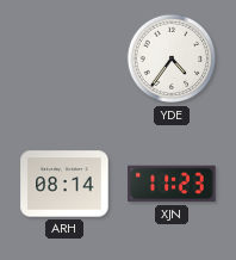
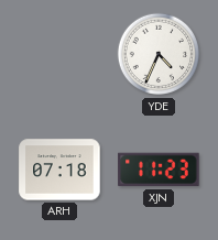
YDE: 4:36 -> 4:34 (159, 54)
ARH: 08:14 -> 07:18 (59, 170)
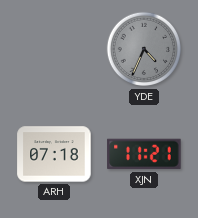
YDE dial: white -> grey (144, 49)
XJN: 11:23 -> 11:21 (144, 154)
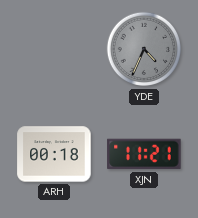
ARH: 07:18 -> 00:18 (54, 154)
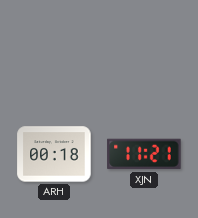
YDE: 4:34 -> none (144, 49)
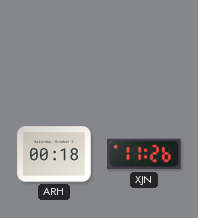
XJN: 11:21 -> 11:26 (144, 154)
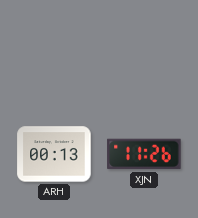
ARH: 00:18 -> 00:13 (54, 154)
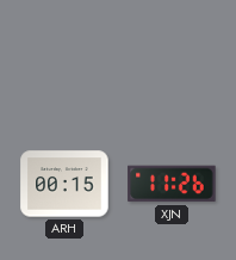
ARH: 00:13 -> 00:15 (64, 184)
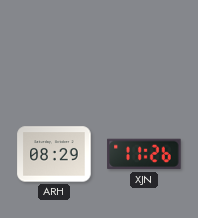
ARH: 00:15 -> 08:29 (54, 154)
